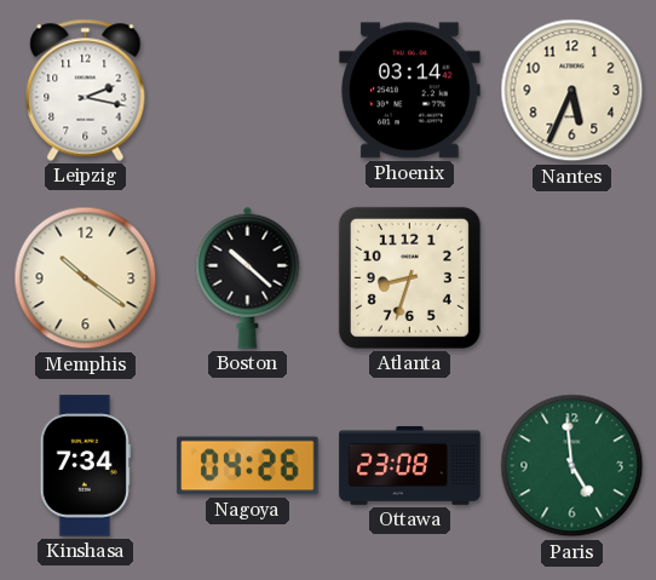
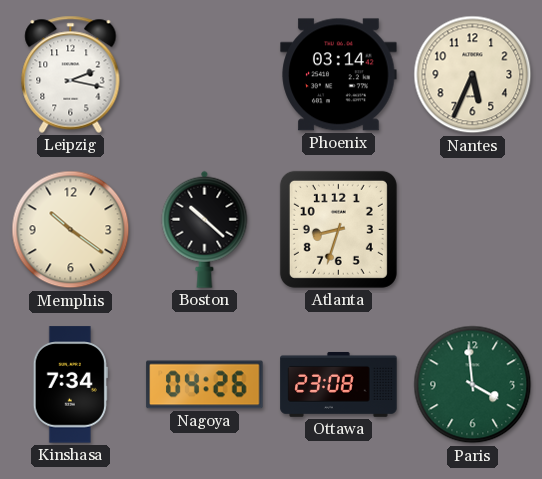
Paris: 4:59 -> 3:59 (473, 385)
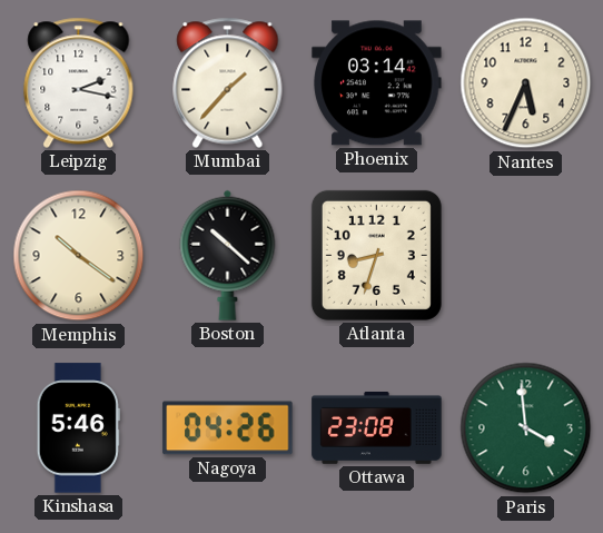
Mumbai: none -> 1:37 (228, 82)
Kinshasa: 7:34 -> 5:46 (78, 428)
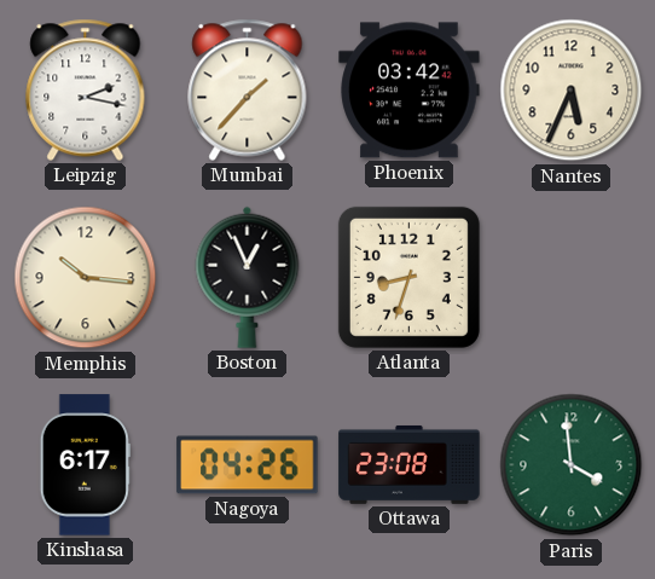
Phoenix: 03:14 -> 03:42 (410, 91)
Memphis: 10:21 -> 10:16 (86, 278)
Boston: 10:22 -> 12:56 (248, 277)
Kinshasa: 5:46 -> 6:17 (85, 465)
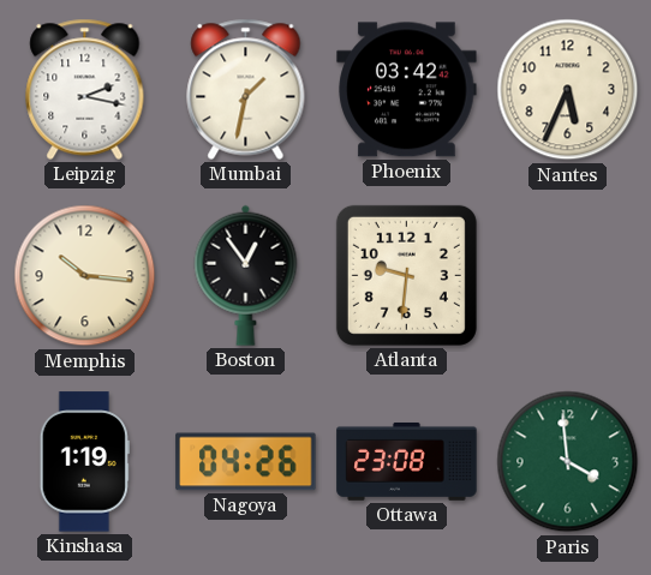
Mumbai: 1:37 -> 1:32 (246, 89)
Boston: 12:56 -> 12:54 (246, 275)
Atlanta: 8:33 -> 9:31 (406, 275)
Kinshasa: 6:17 -> 1:19 (84, 462)
